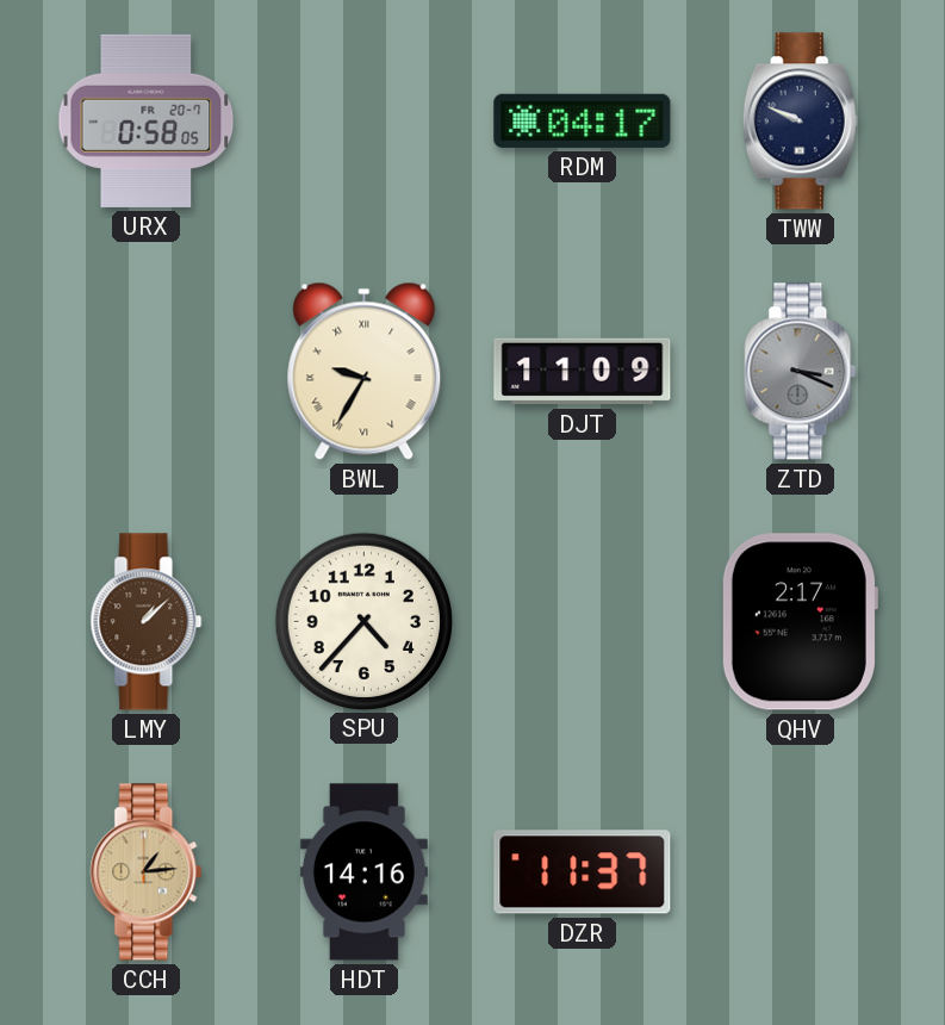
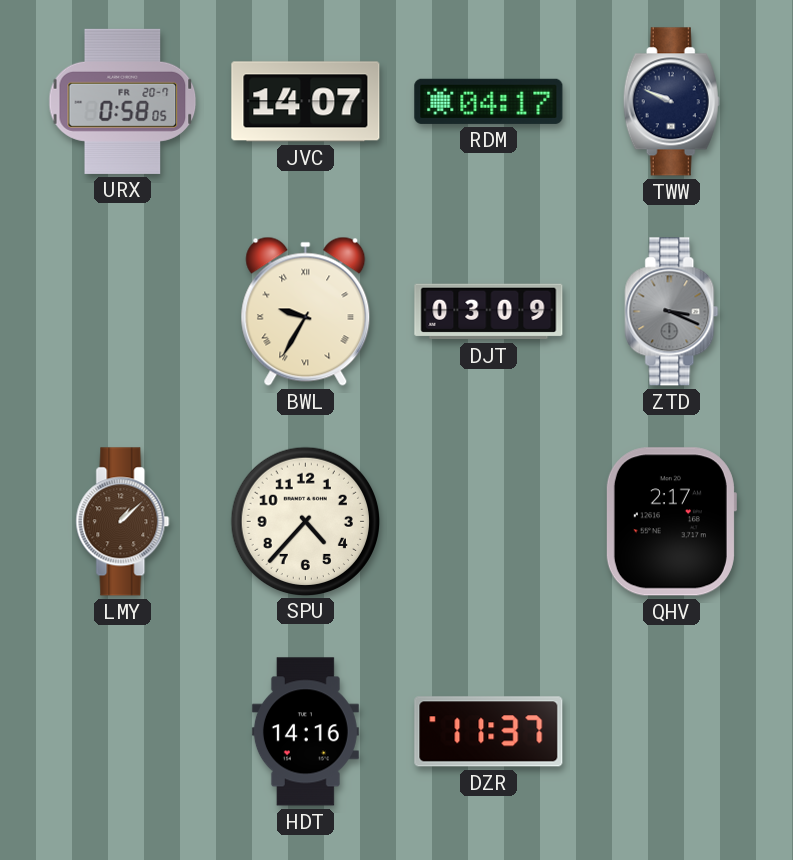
JVC: none -> 14:07 (306, 102)
DJT: 11:09 -> 03:09 (489, 312)
CCH: 1:14 -> none (147, 872)
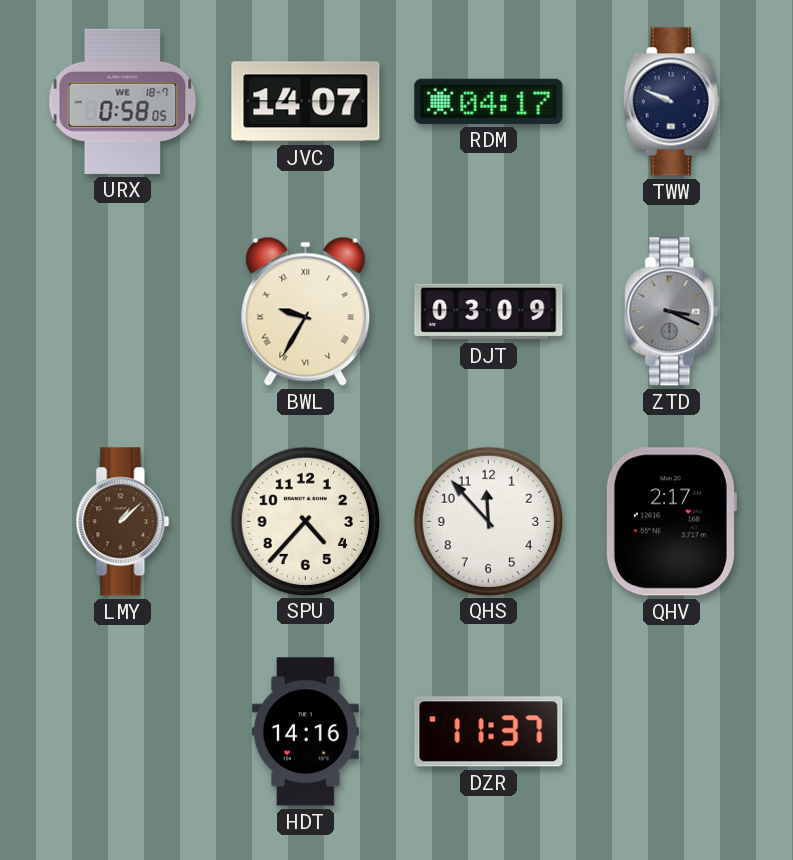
URX date: FR 20-7 -> WE 18-7 (123, 101)
QHS: none -> 11:53 (488, 521)
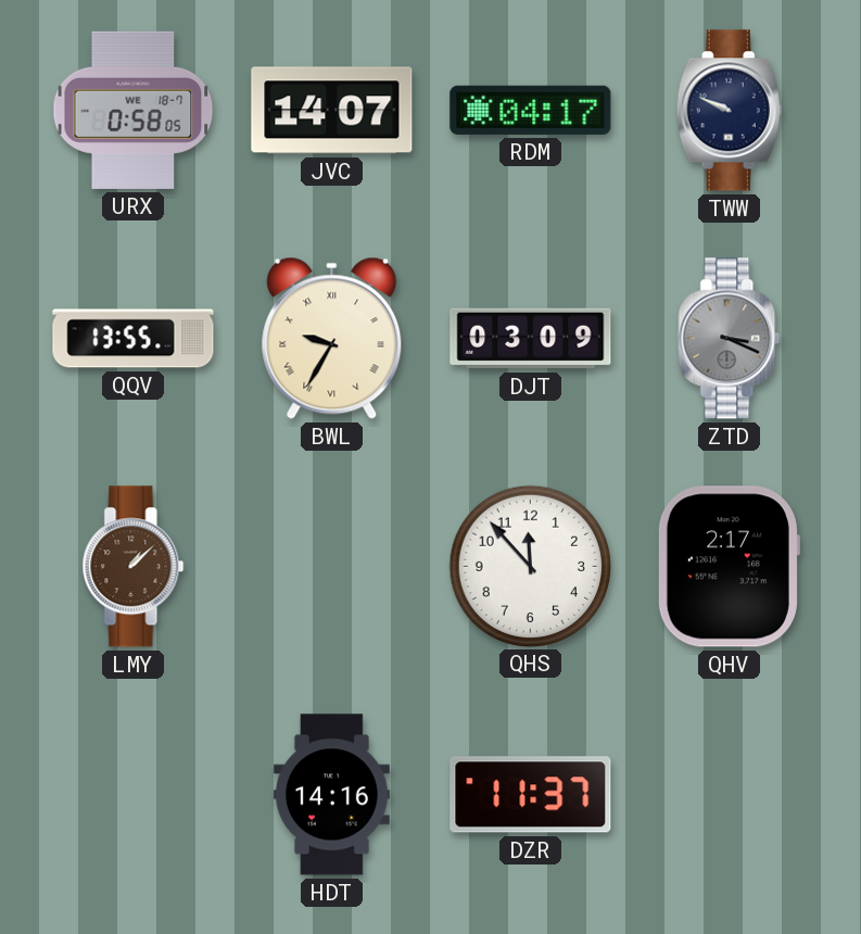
QQV: none -> 13:55 (134, 339)
SPU: 4:37 -> none (305, 521)
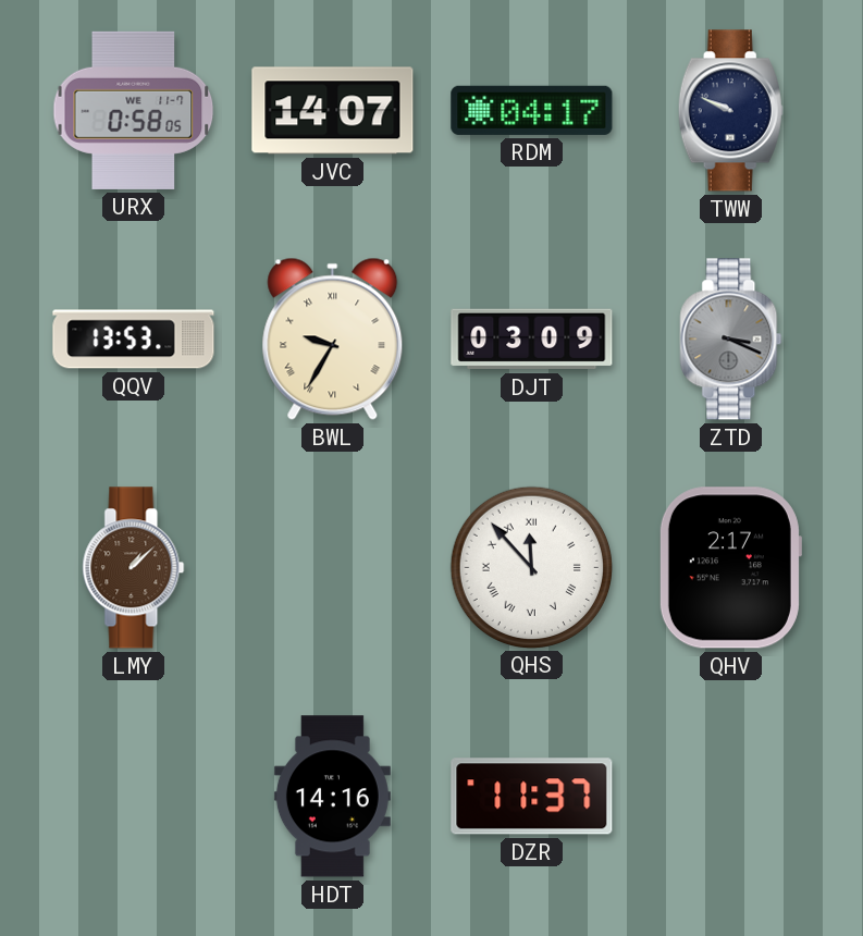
URX date: WE 18-7 -> WE 11-7 (134, 110)
QQV: 13:55 -> 13:53 (134, 340)
QHS numerals: Arabic -> Roman (531, 567)
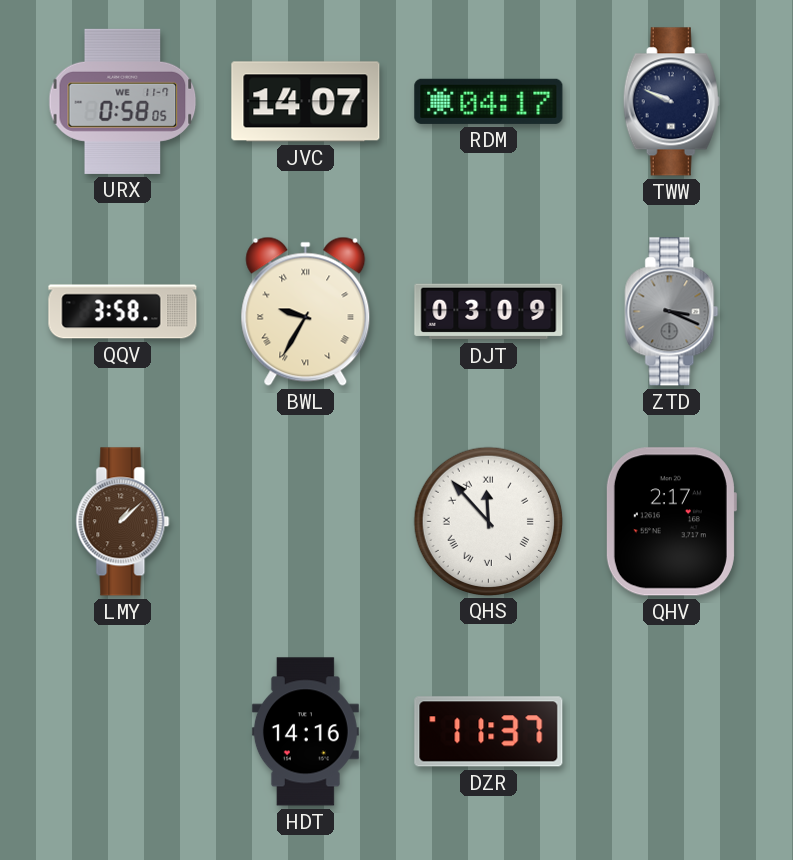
QQV: 13:53 -> 3:58 (123, 312)
